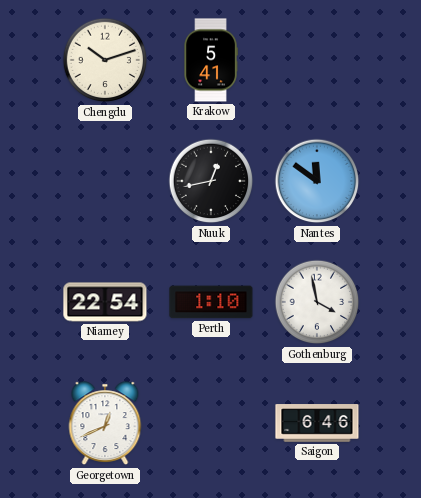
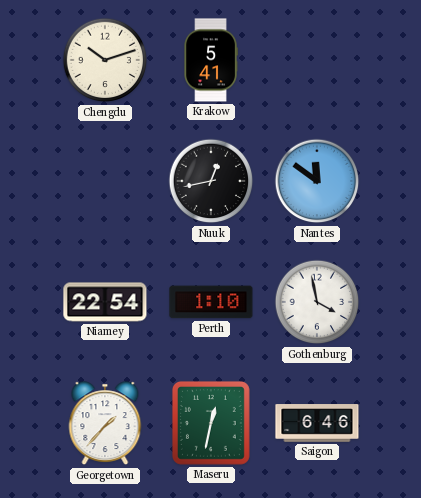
Georgetown: 12:41 -> 1:37 (105, 424)
Maseru: none -> 12:32 (211, 423)
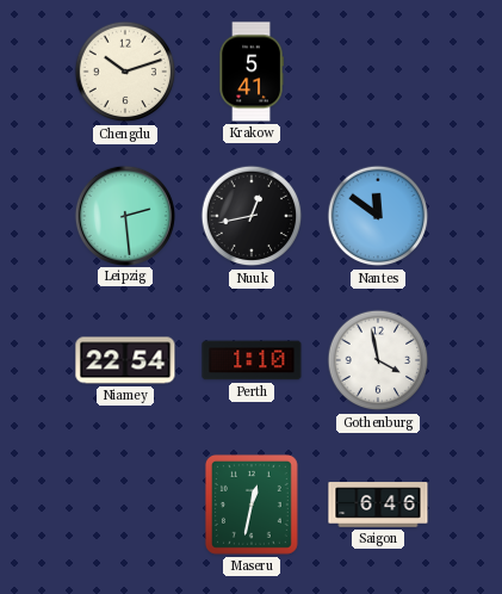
Leipzig: none -> 2:29 (124, 215)
Georgetown: 1:37 -> none (105, 424)
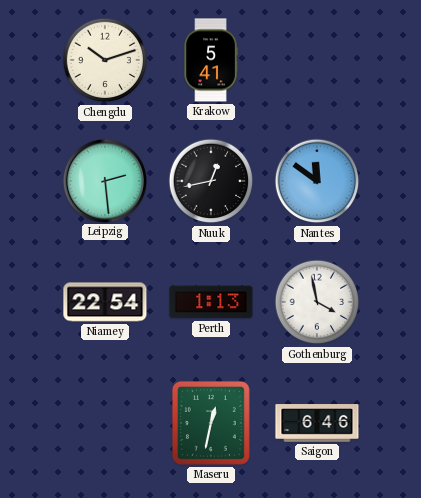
Perth: 1:10 -> 1:13 (211, 302)
